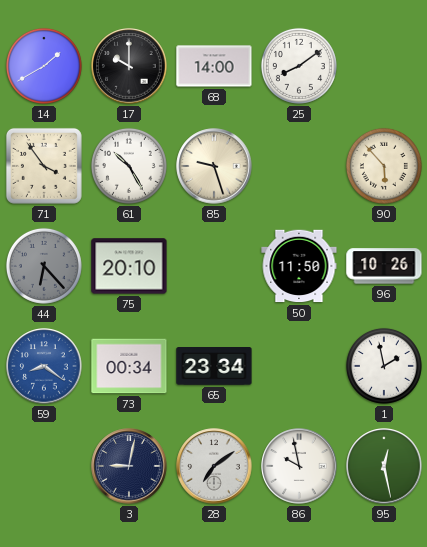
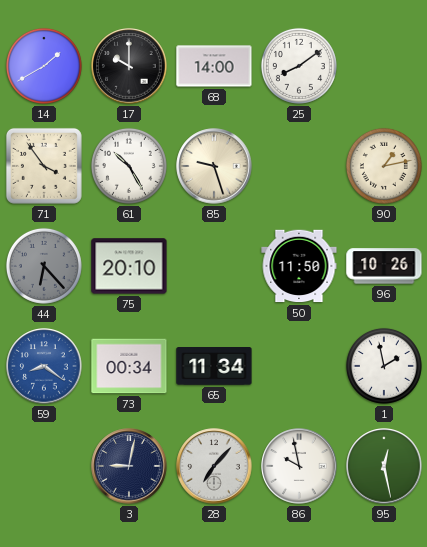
90: 5:53 -> 1:13 (384, 166)
65: 23:34 -> 11:34 (214, 367)
28: 7:09 -> 7:07 (214, 466)
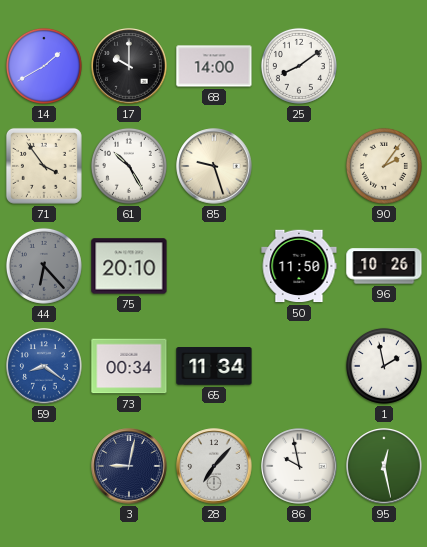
90: 1:13 -> 2:06 (384, 166)
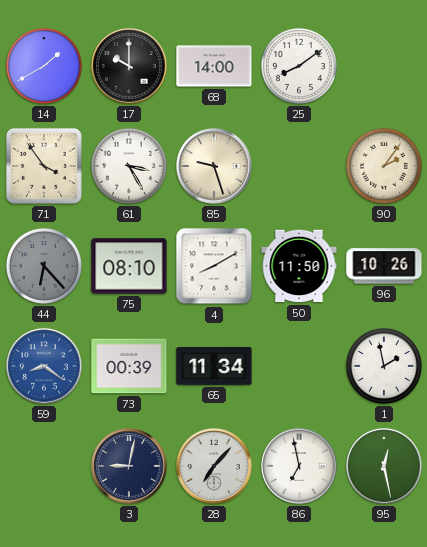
61: 10:25 -> 3:25 (129, 166)
75: 20:10 -> 08:10 (129, 266)
4: none -> 8:10 (214, 266)
73: 00:34 -> 00:39 (129, 366)
86: 9:58 -> 6:58 (299, 466)
